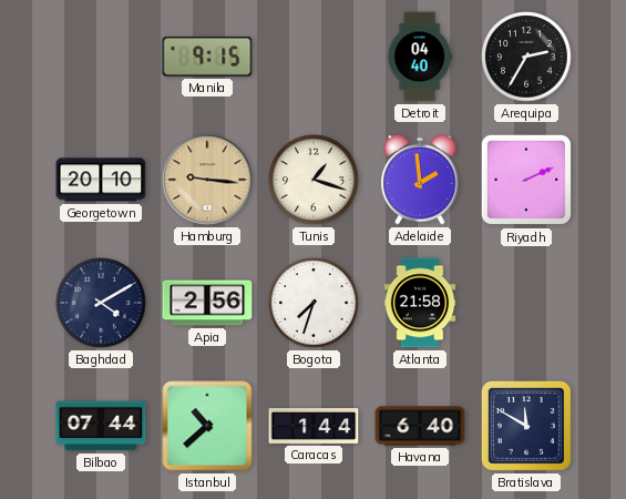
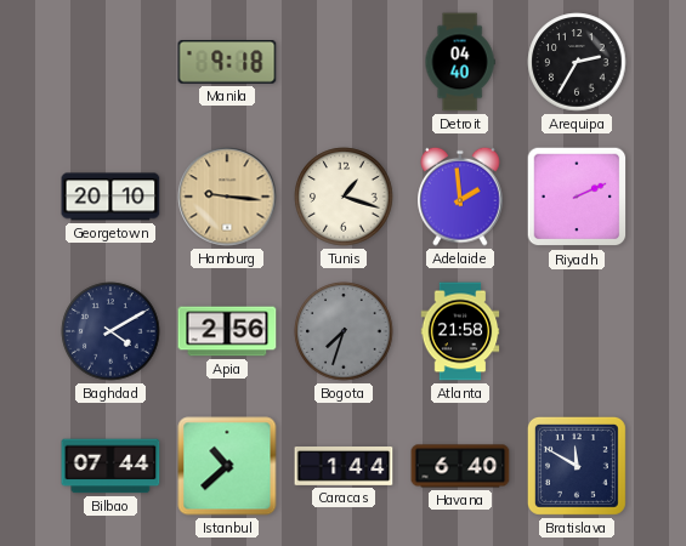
Manila: 9:15 -> 9:18 (227, 63)
Bogota dial: white -> grey (344, 331)
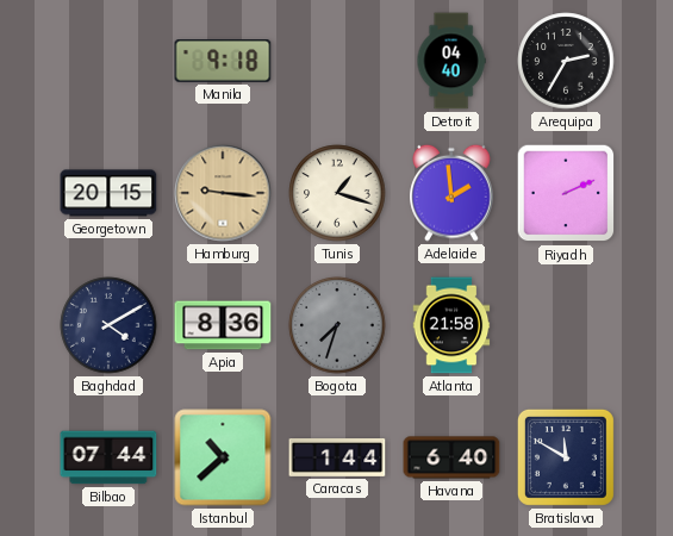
Georgetown: 20:10 -> 20:15 (108, 193)
Apia: 2:56 -> 8:36 (223, 325)
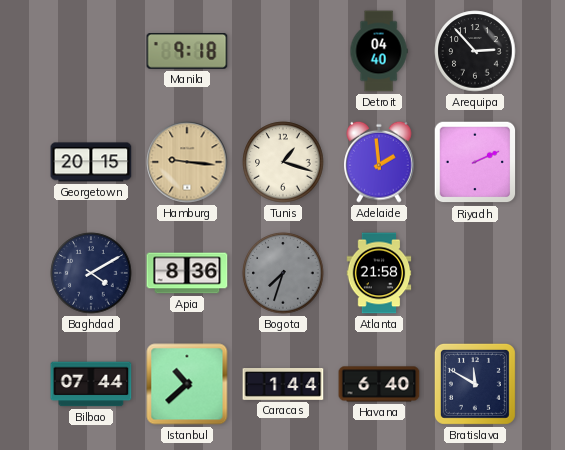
Arequipa: 2:35 -> 2:53 (475, 51)
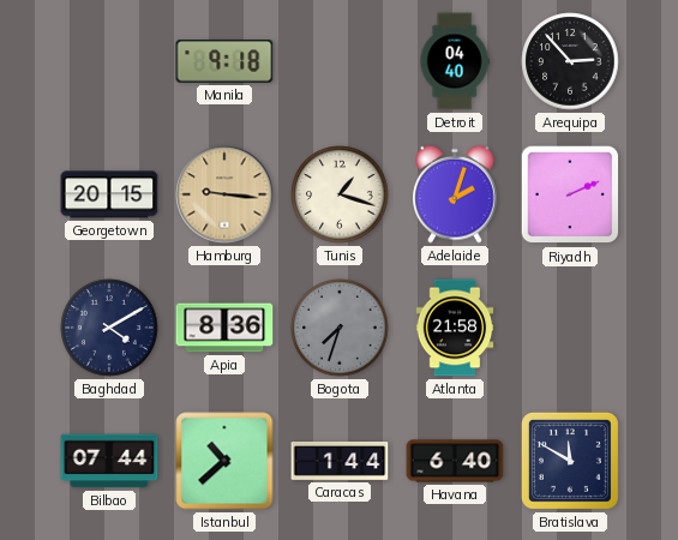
Adelaide: 1:59 -> 2:03 (455, 194)
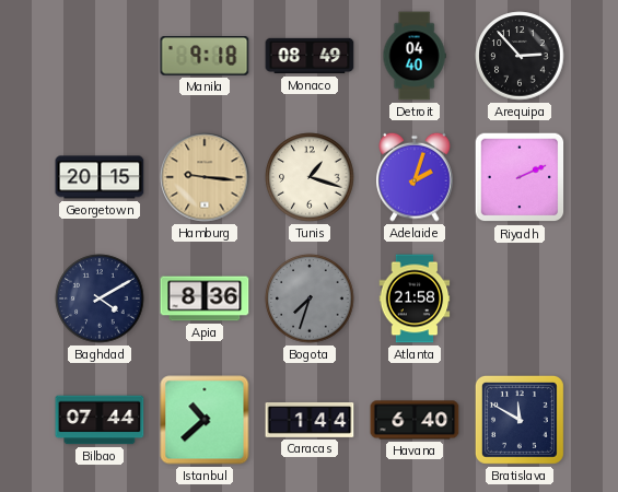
Monaco: none -> 08:49 (310, 56)
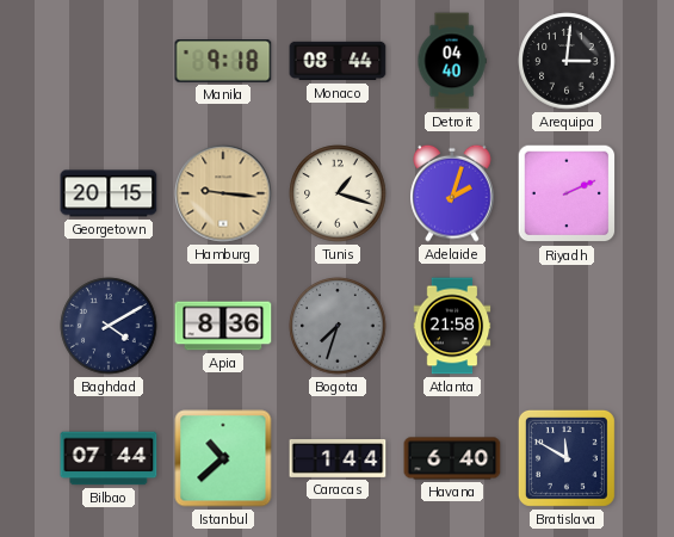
Monaco: 08:49 -> 08:44 (338, 61)
Arequipa: 2:53 -> 3:01 (567, 61)
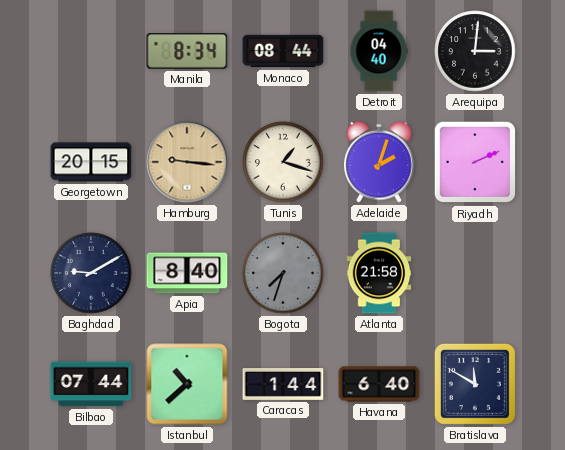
Manila: 9:18 -> 8:34 (187, 52)
Baghdad: 4:10 -> 9:10 (91, 273)
Apia: 8:36 -> 8:40 (187, 273)
